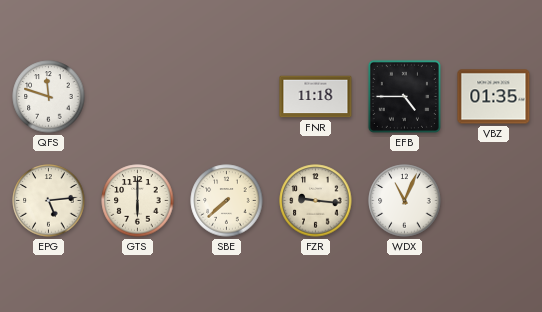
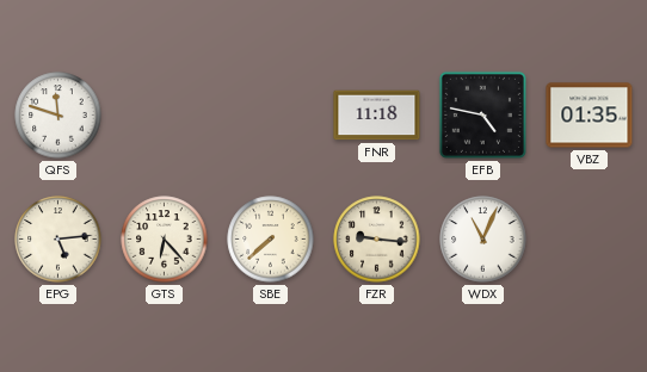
EFB: 4:45 -> 4:47 (482, 114)
GTS: 6:00 -> 6:23 (165, 240)
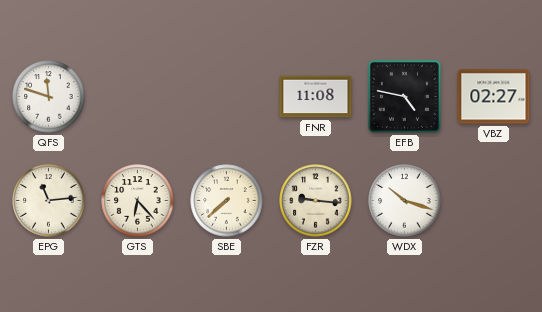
FNR: 11:18 -> 11:08 (316, 97)
VBZ: 01:35 -> 02:27 (494, 97)
EPG: 5:14 -> 11:14 (49, 201)
WDX: 11:04 -> 10:18 (405, 201)
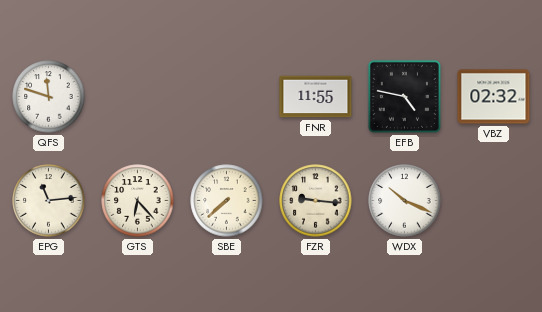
FNR: 11:08 -> 11:55 (316, 97)
VBZ: 02:27 -> 02:32 (494, 97)
WDX: 10:18 -> 10:19 (405, 201)
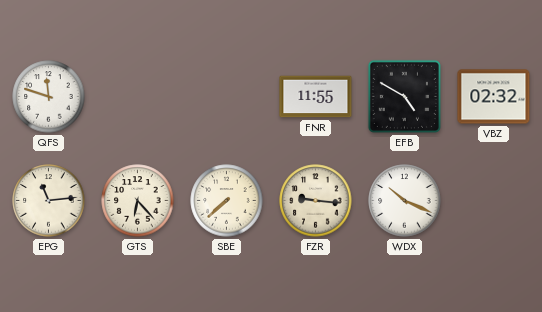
EFB: 4:47 -> 4:50 (404, 96)
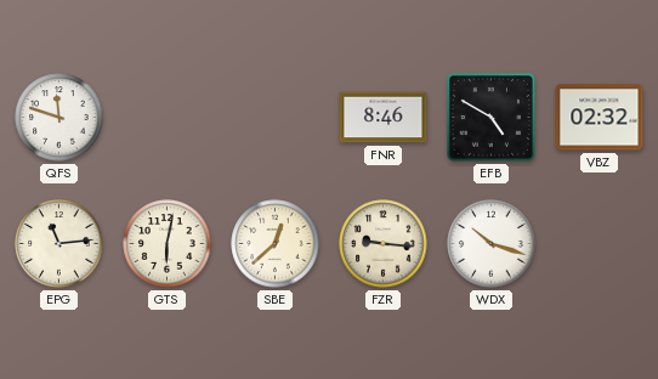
FNR: 11:55 -> 8:46 (384, 118)
GTS: 6:23 -> 6:02 (168, 244)
SBE: 7:38 -> 12:38 (276, 244)
WDX: 10:19 -> 10:18 (492, 244)
